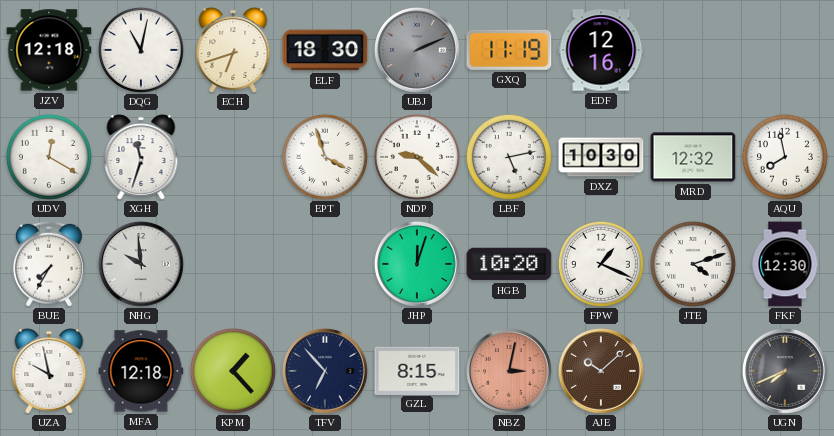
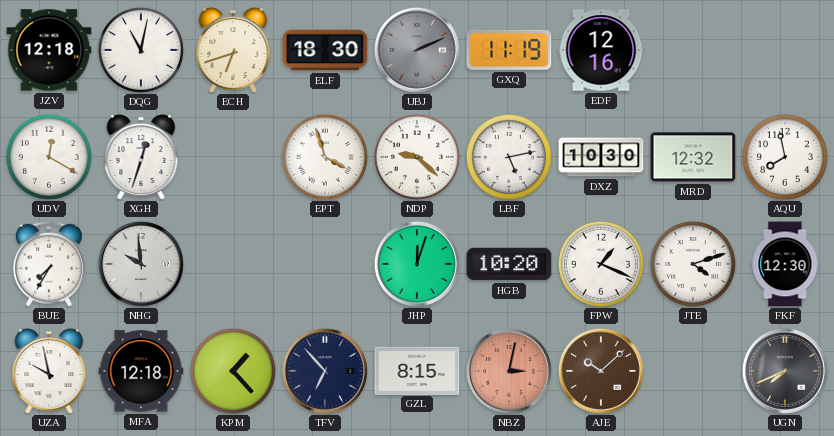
XGH: 11:33 -> 12:33 (141, 157)
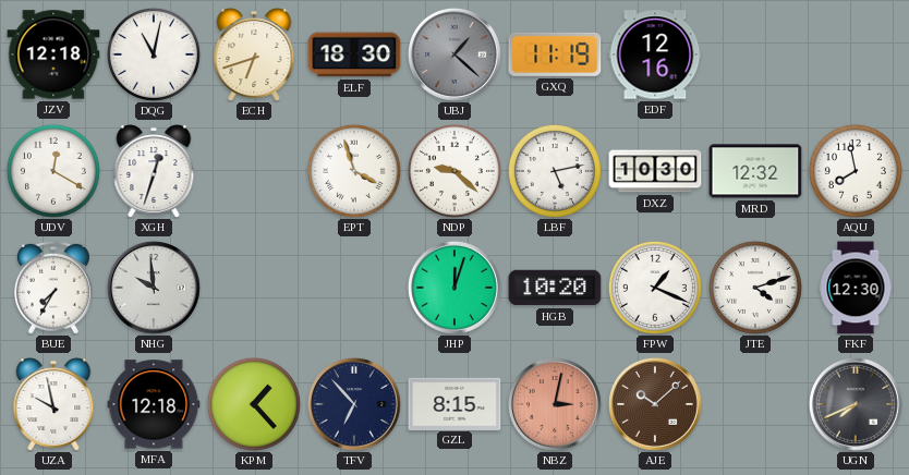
UBJ: 2:11 -> 1:22 (455, 54)
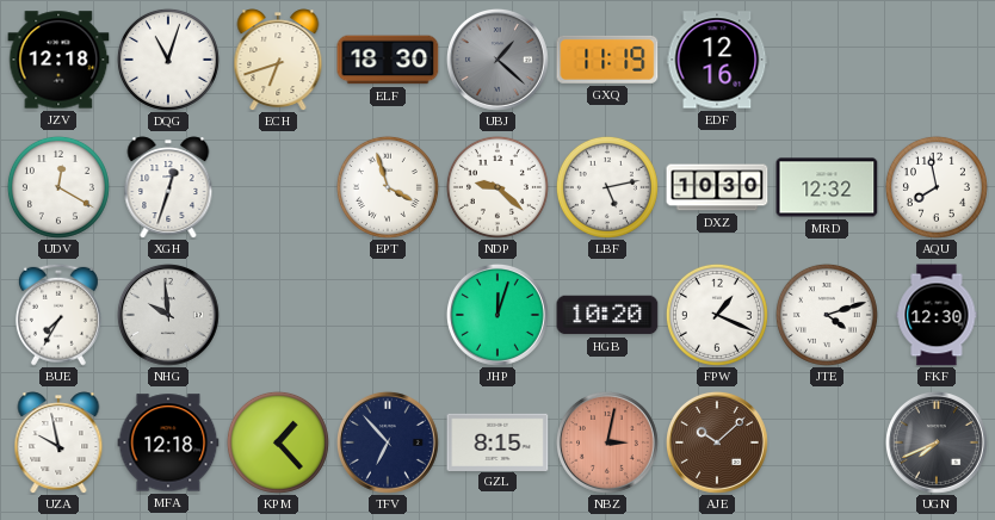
DQG: 11:02 -> 11:03 (168, 60)
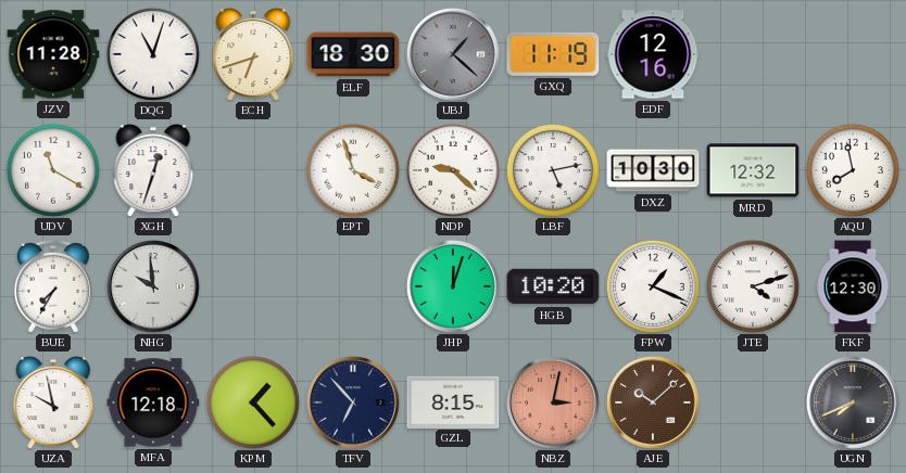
JZV: 12:18 -> 11:28 (53, 54)
UDV: 12:20 -> 11:20 (53, 170)
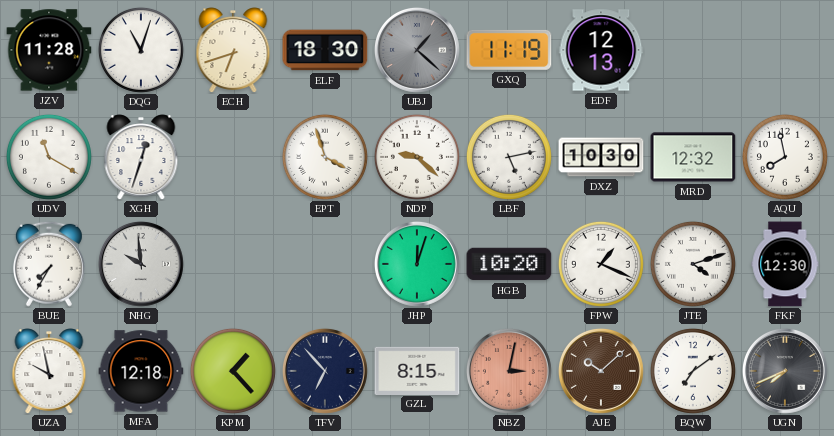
EDF: 12:16 -> 12:13 (601, 50)
BQW: none -> 7:09 (693, 371)
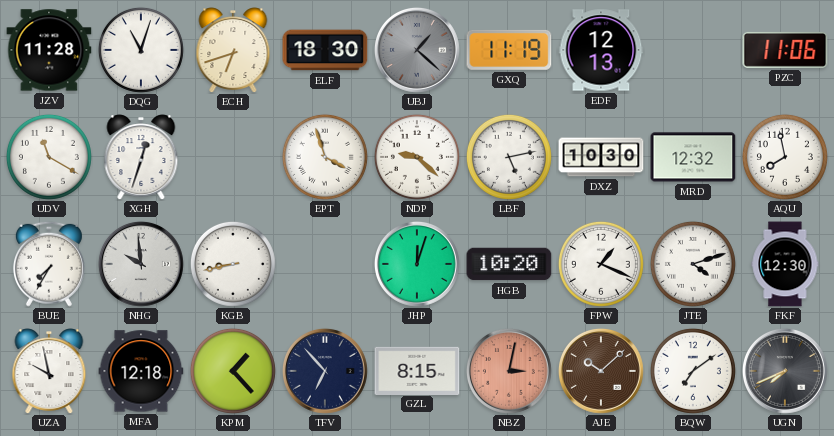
PZC: none -> 11:06 (785, 50)
KGB: none -> 8:43 (233, 264)
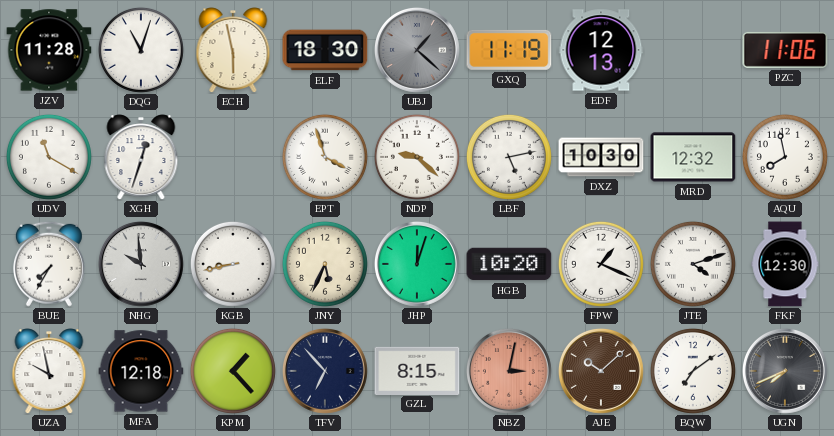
ECH: 6:42 -> 5:58 (233, 50)
JNY: none -> 5:34 (325, 264)
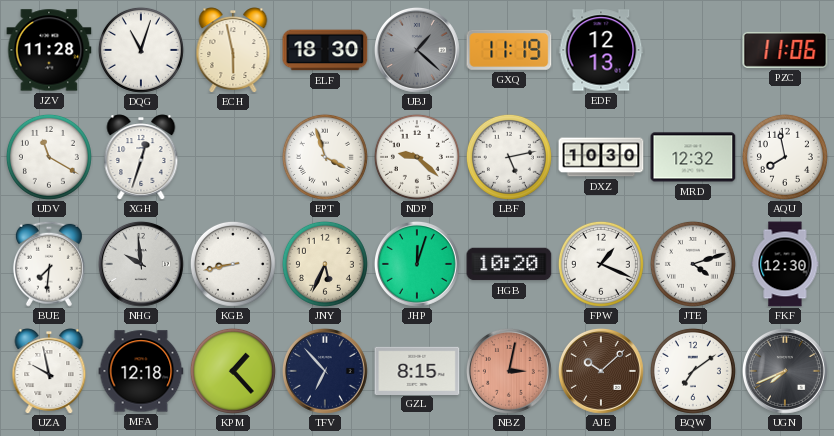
BUE: 7:35 -> 7:31 (49, 264)
